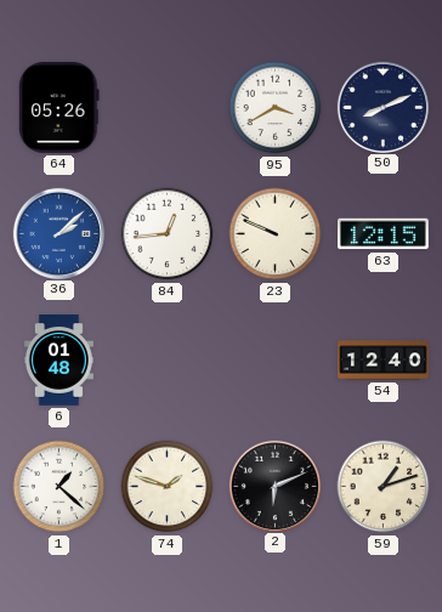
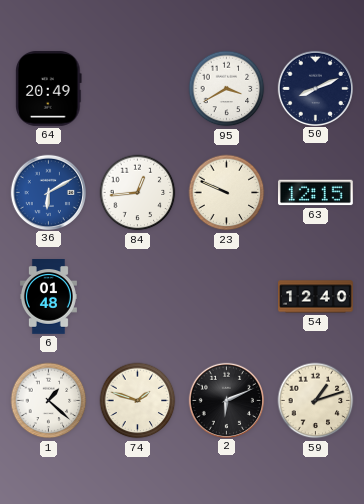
64: 05:26 -> 20:49 (49, 88)
36: 2:08 -> 6:10 (48, 192)
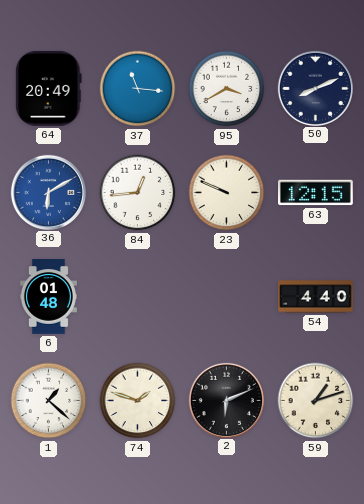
37: none -> 11:16 (138, 89)
54: 12:40 -> 4:40 (316, 297)
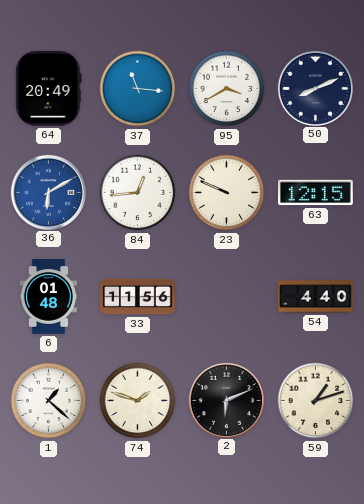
33: none -> 11:56 (138, 297)
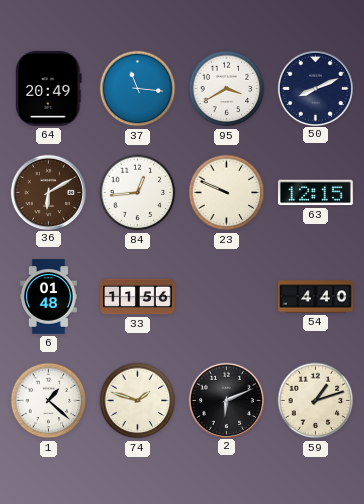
36 dial: blue -> brown (48, 192)
